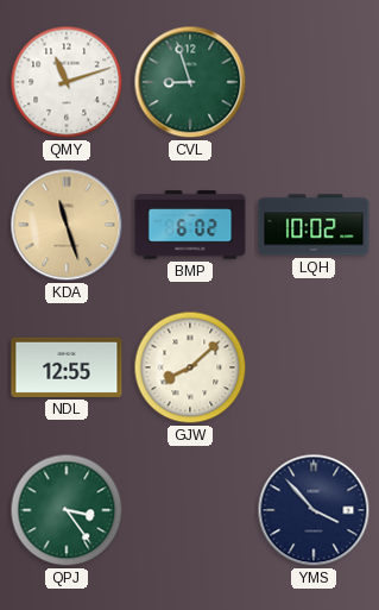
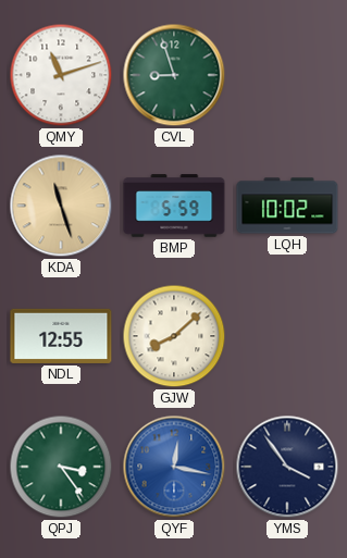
BMP: 6:02 -> 5:59 (174, 206)
QYF: none -> 12:17 (174, 467)
YMS: 3:53 -> 3:54 (287, 467)
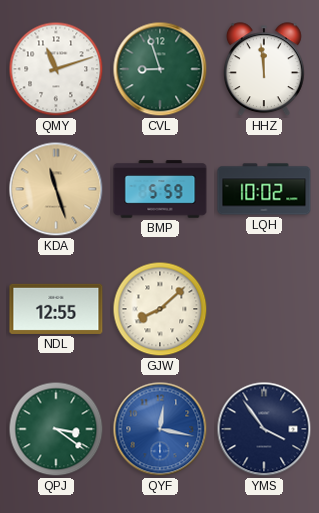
HHZ: none -> 11:59 (264, 70)
QPJ: 3:24 -> 3:21 (56, 429)
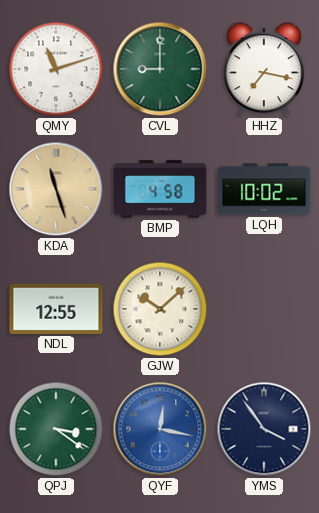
CVL: 8:57 -> 9:00 (160, 69)
HHZ: 11:59 -> 7:17 (264, 70)
BMP: 5:59 -> 4:58 (160, 189)
GJW: 8:08 -> 10:08 (160, 309)
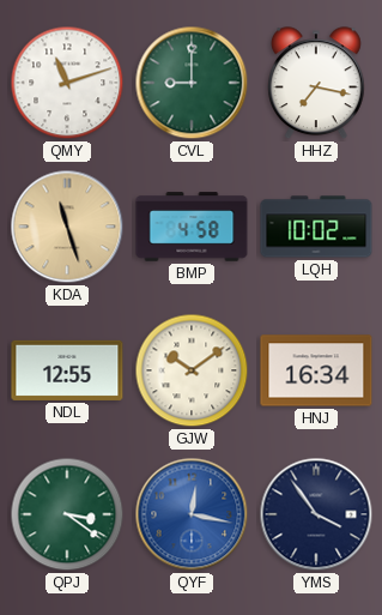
GJW: 10:08 -> 10:09 (192, 370)
HNJ: none -> 16:34 (316, 370)
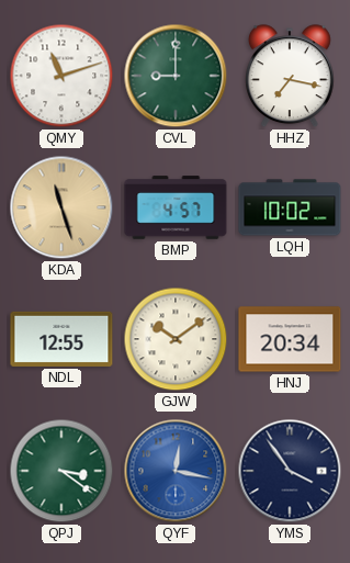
BMP: 4:58 -> 4:57 (176, 207)
HNJ: 16:34 -> 20:34 (290, 339)
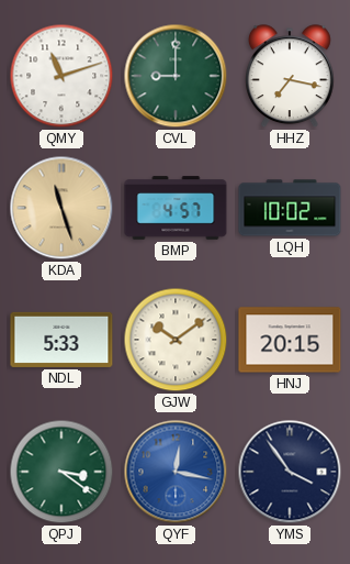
NDL: 12:55 -> 5:33 (61, 340)
HNJ: 20:34 -> 20:15 (290, 340)
